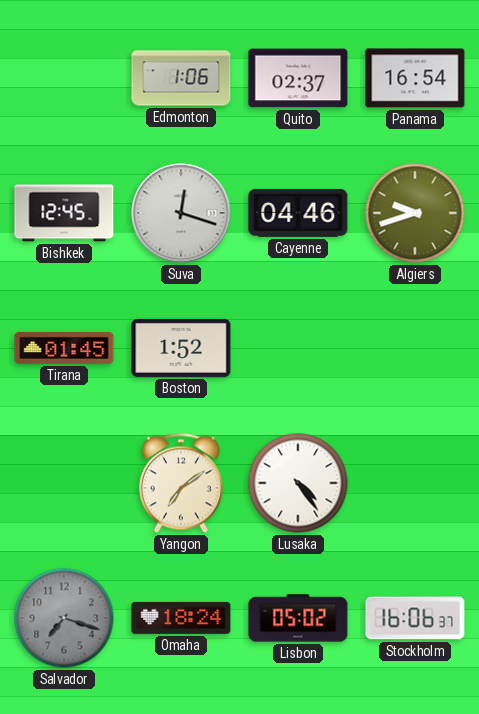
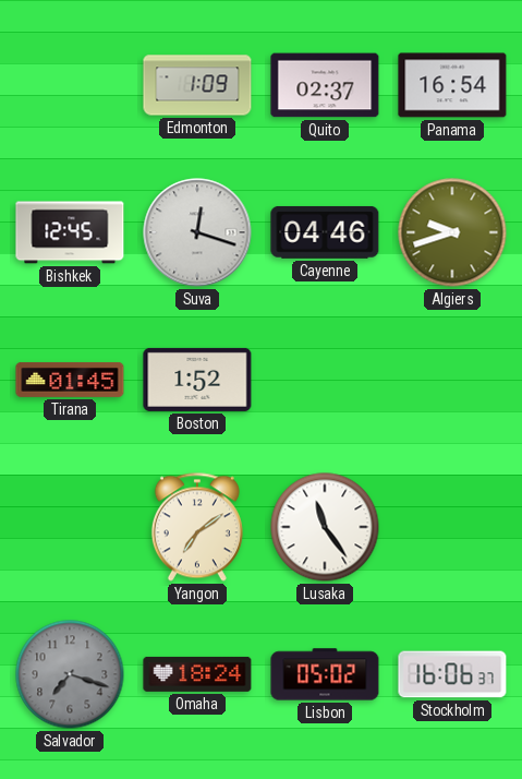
Edmonton: 1:06 -> 1:09 (197, 85)
Lusaka: 4:24 -> 11:24 (325, 527)
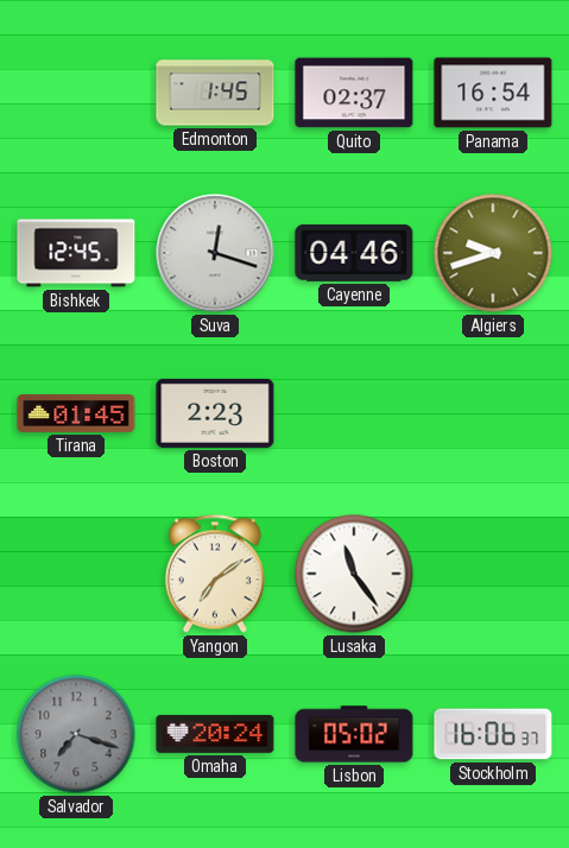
Edmonton: 1:09 -> 1:45 (215, 93)
Boston: 1:52 -> 2:23 (215, 413)
Omaha: 18:24 -> 20:24 (215, 734)
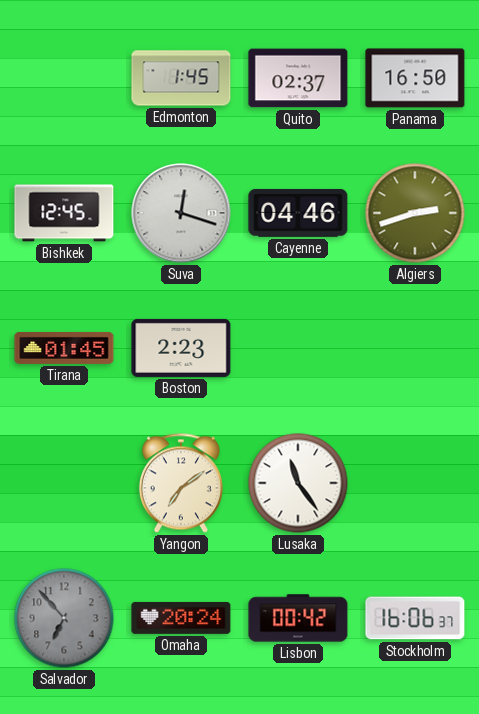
Panama: 16:54 -> 16:50 (415, 78)
Algiers: 9:42 -> 2:42 (415, 213)
Salvador: 7:18 -> 6:53 (64, 618)
Lisbon: 05:02 -> 00:42 (298, 618)
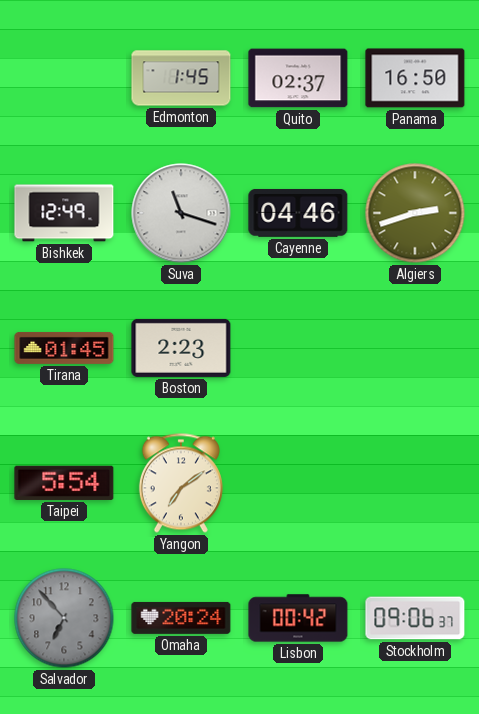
Bishkek: 12:45 -> 12:49 (64, 213)
Suva: 12:18 -> 11:18 (181, 213)
Taipei: none -> 5:54 (64, 483)
Lusaka: 11:24 -> none (298, 483)
Stockholm: 16:06 -> 09:06 (415, 618)
